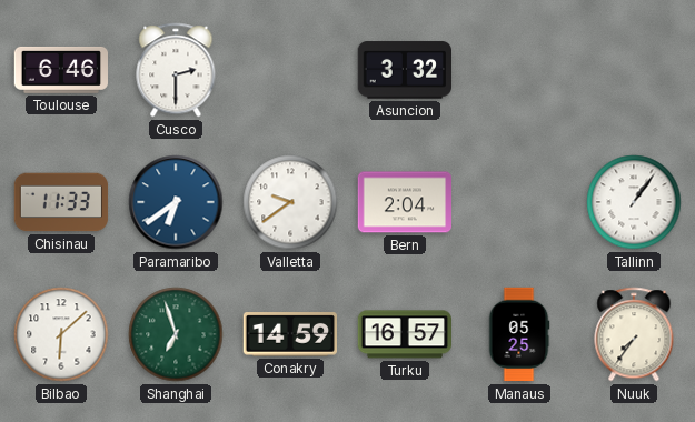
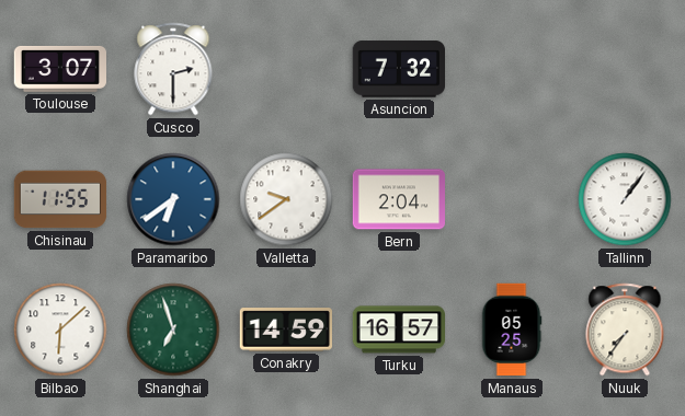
Toulouse: 6:46 -> 3:07 (60, 69)
Asuncion: 3:32 -> 7:32 (398, 69)
Chisinau: 11:33 -> 11:55 (60, 199)
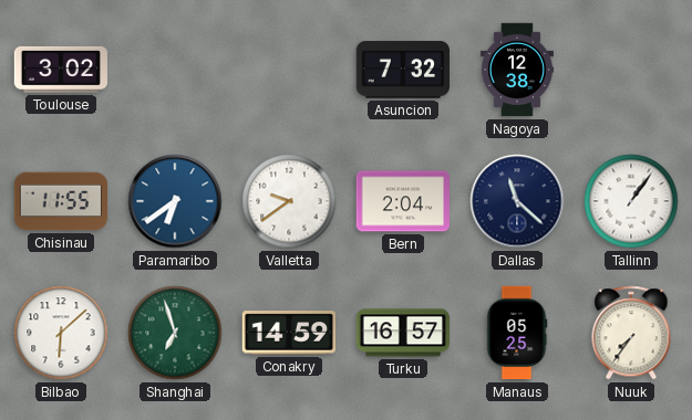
Toulouse: 3:07 -> 3:02 (61, 70)
Cusco: 2:30 -> none (173, 69)
Nagoya: none -> 12:38 (517, 70)
Dallas: none -> 11:22 (517, 201)
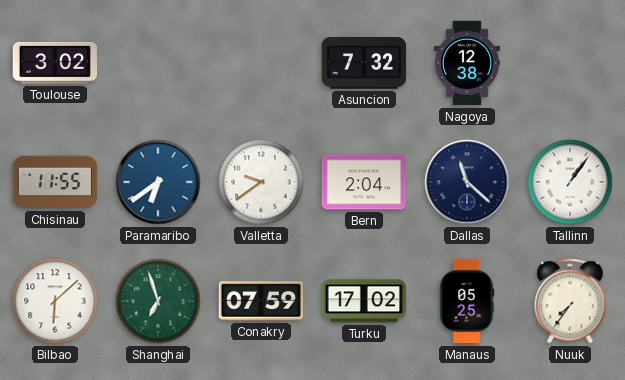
Conakry: 14:59 -> 07:59 (260, 301)
Turku: 16:57 -> 17:02 (364, 301)
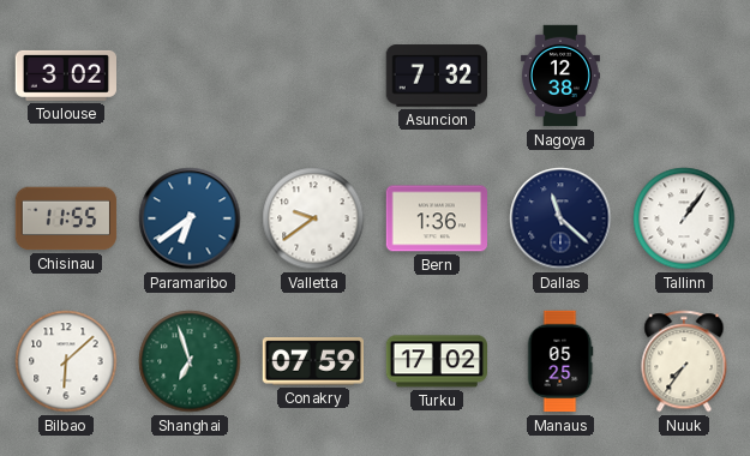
Bern: 2:04 -> 1:36 (437, 218)
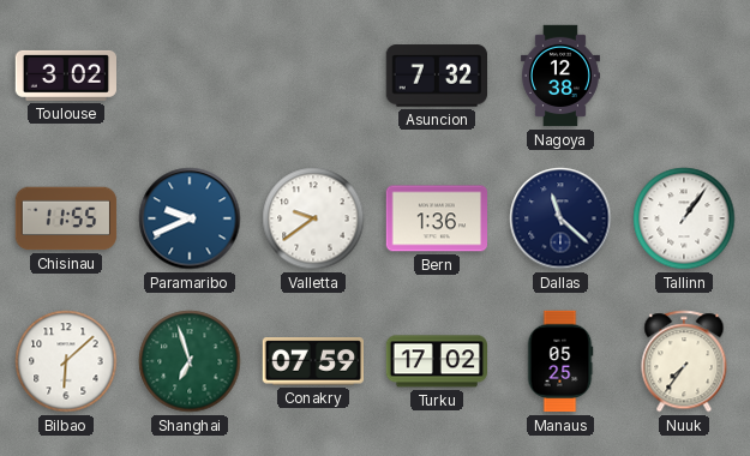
Paramaribo: 6:39 -> 9:41 (190, 218)
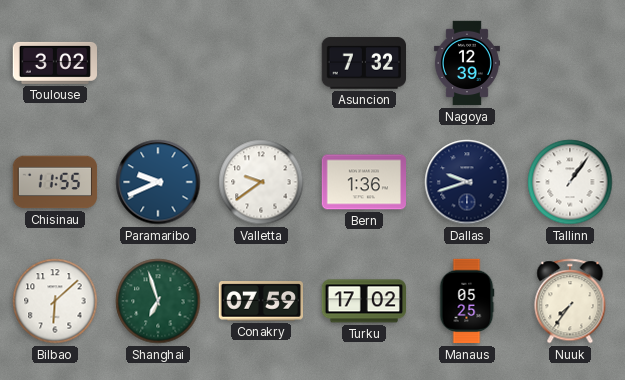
Nagoya: 12:38 -> 12:39 (467, 63)
Dallas: 11:22 -> 9:42 (467, 182)
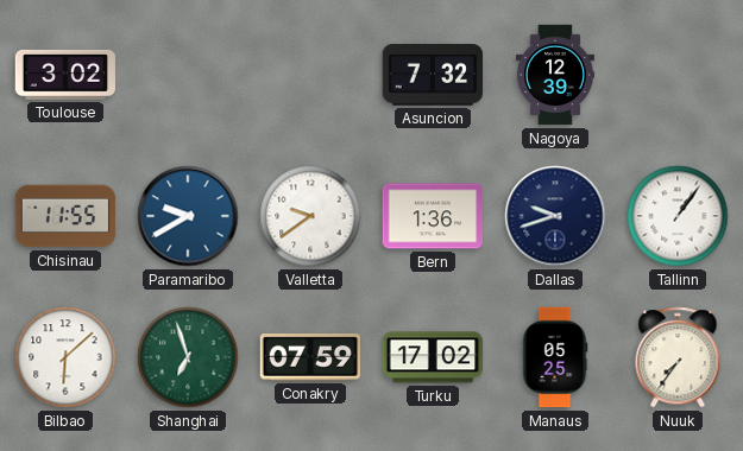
Paramaribo: 9:41 -> 9:40 (188, 216)
